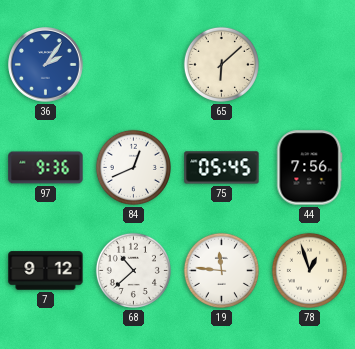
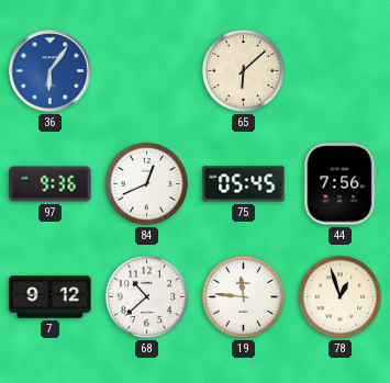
36: 2:06 -> 6:06 (51, 71)
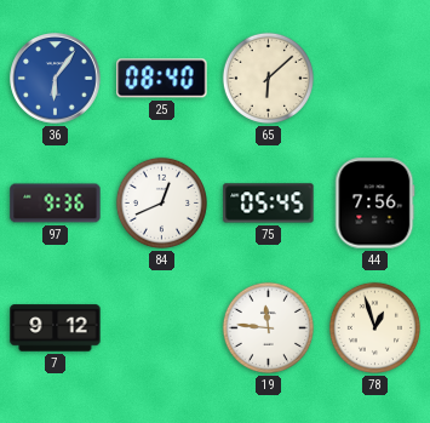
25: none -> 08:40 (162, 79)
68: 10:38 -> none (146, 296)
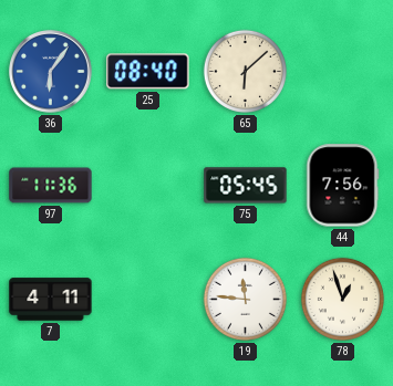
97: 9:36 -> 11:36 (51, 186)
84: 12:41 -> none (161, 202)
7: 9:12 -> 4:11 (51, 300)
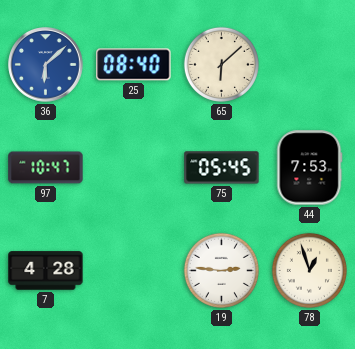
36: 6:06 -> 6:08 (46, 65)
97: 11:36 -> 10:47 (46, 168)
44: 7:56 -> 7:53 (310, 168)
7: 4:11 -> 4:28 (46, 271)
19: 11:46 -> 2:46 (221, 270)
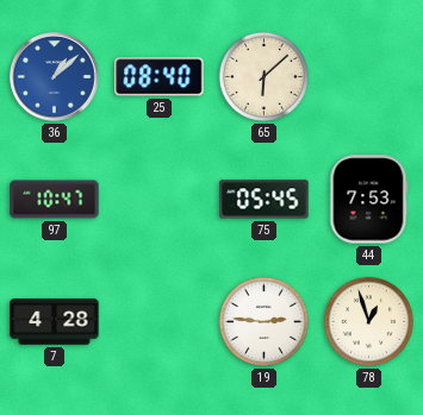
36: 6:08 -> 1:08 (55, 77)
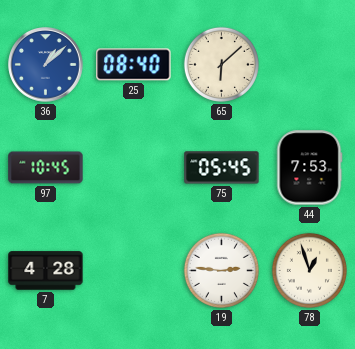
97: 10:47 -> 10:45 (46, 168)
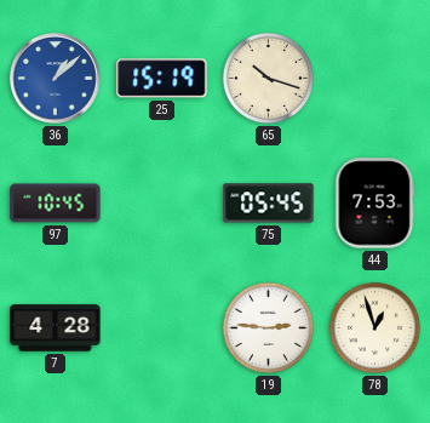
25: 08:40 -> 15:19 (162, 79)
65: 6:08 -> 10:18 (268, 78)
